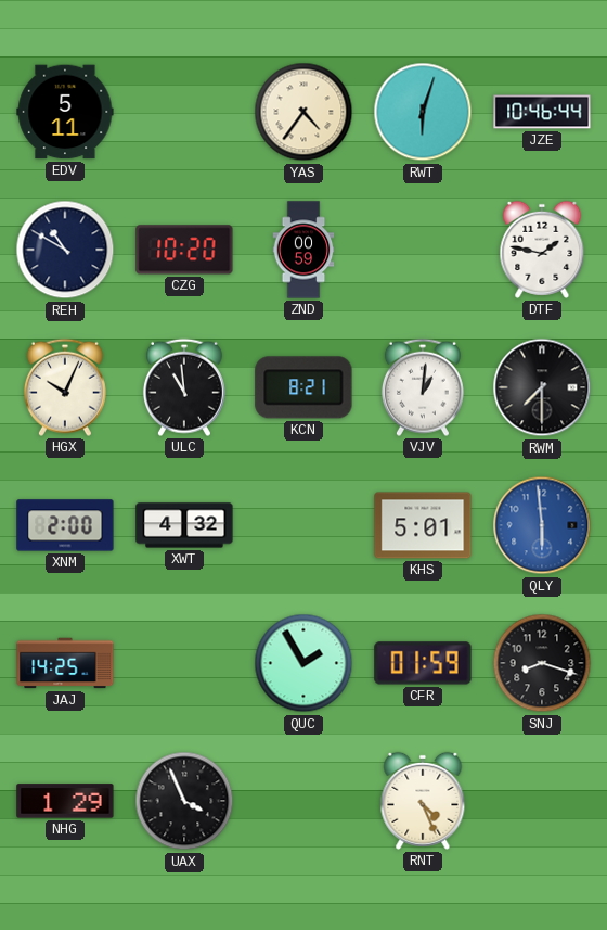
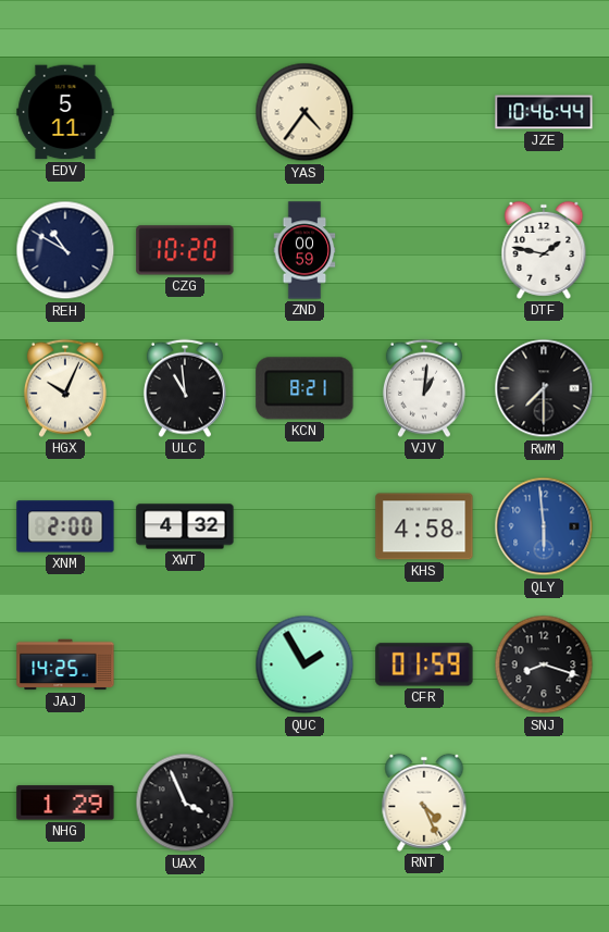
RWT: 6:03 -> none (423, 112)
KHS: 5:01 -> 4:58 (424, 526)
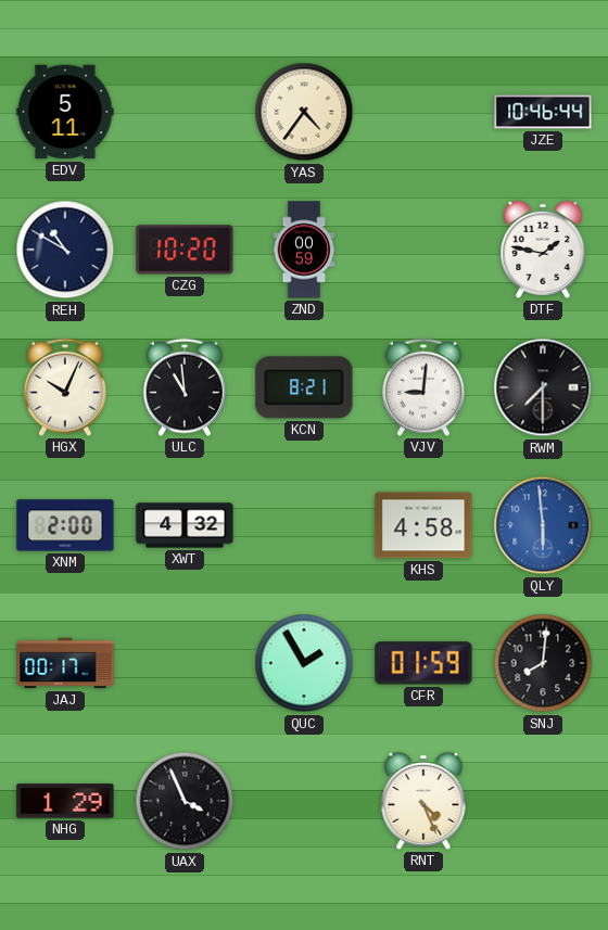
VJV: 1:01 -> 9:01 (423, 387)
JAJ: 14:25 -> 00:17 (65, 663)
SNJ: 8:18 -> 8:01 (543, 663)
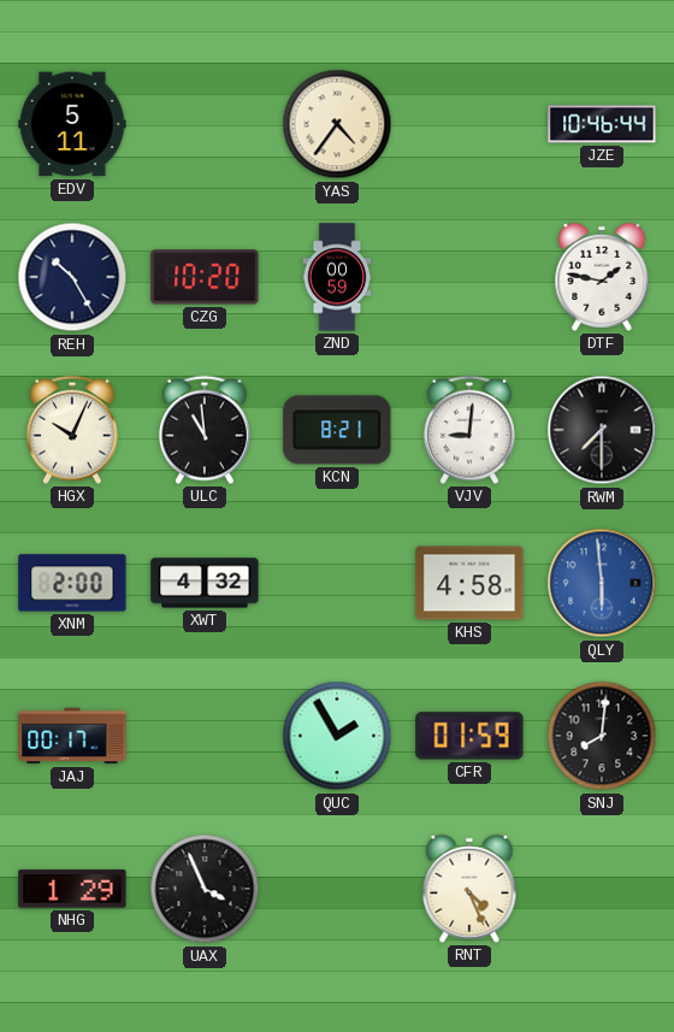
REH: 10:50 -> 10:25 (72, 277)
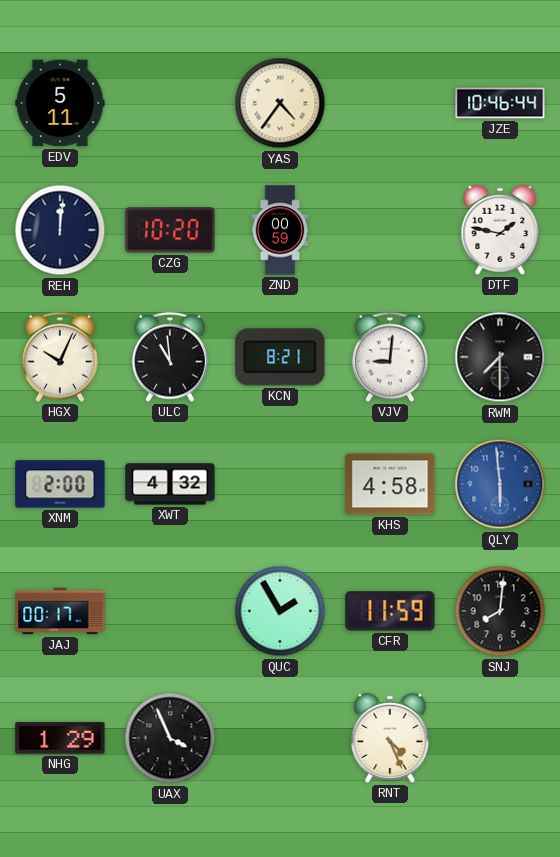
REH: 10:25 -> 12:01 (60, 230)
CFR: 01:59 -> 11:59 (390, 611)
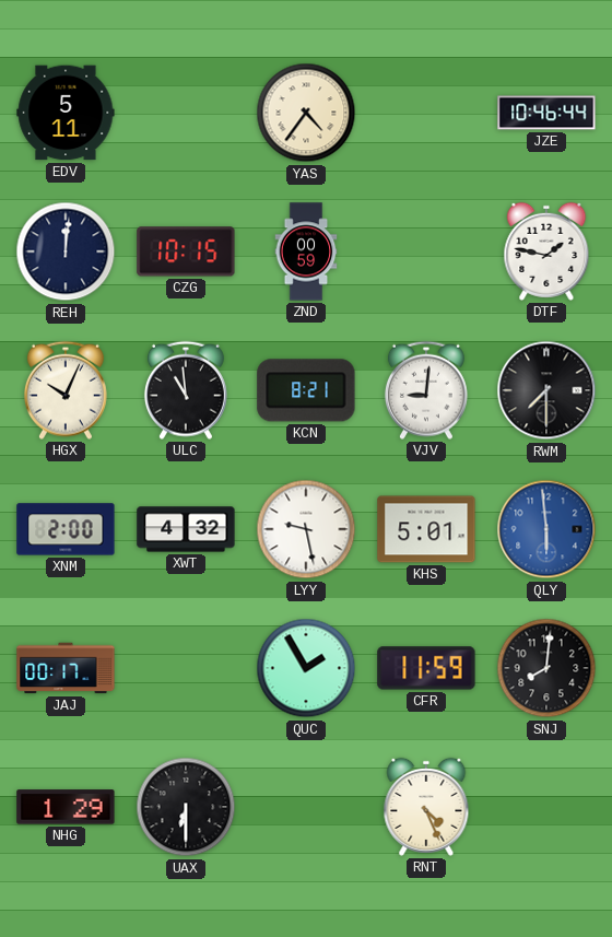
CZG: 10:20 -> 10:15 (186, 251)
LYY: none -> 9:28 (306, 529)
KHS: 4:58 -> 5:01 (426, 529)
UAX: 3:56 -> 6:30 (186, 807)
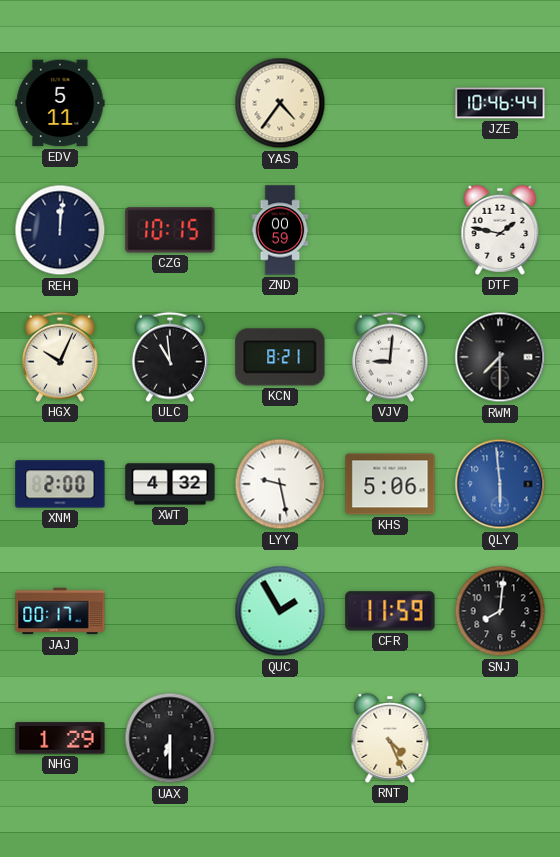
KHS: 5:01 -> 5:06 (390, 484)
